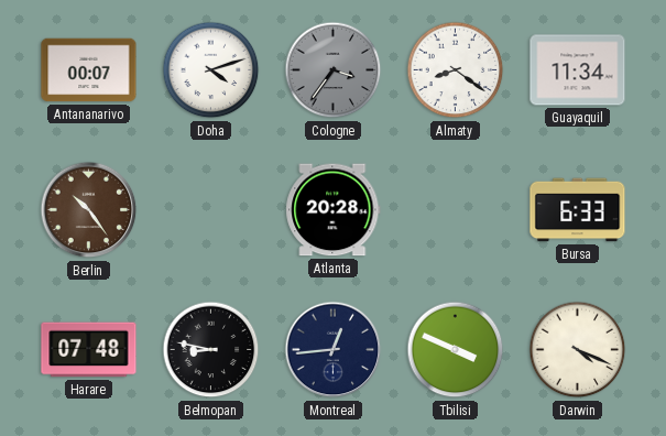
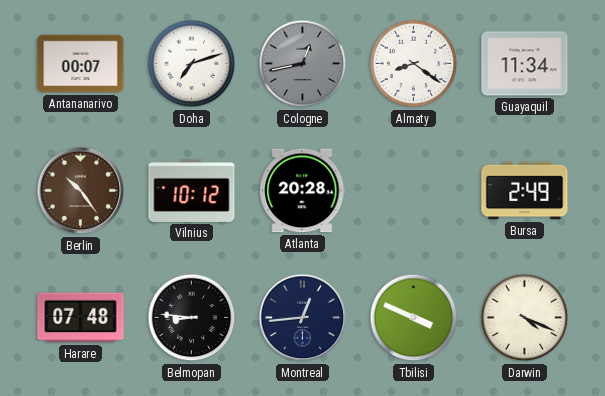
Doha: 4:12 -> 7:12 (192, 64)
Cologne: 3:36 -> 12:43 (303, 64)
Vilnius: none -> 10:12 (192, 190)
Bursa: 6:33 -> 2:49 (525, 191)
Belmopan: 8:47 -> 8:46 (192, 318)
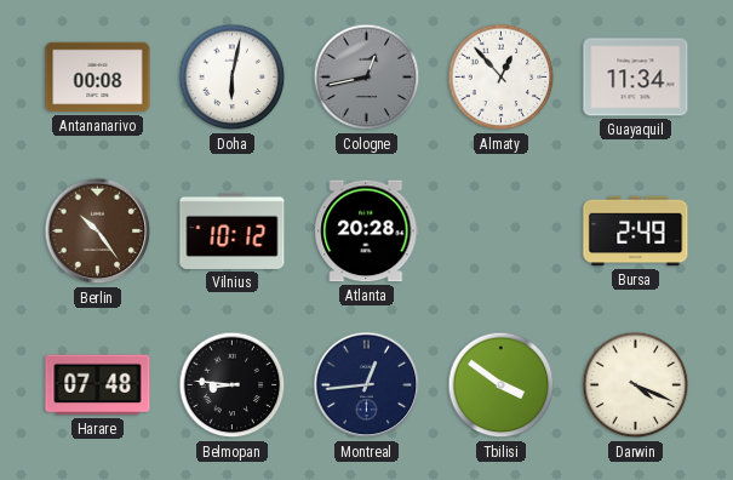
Antananarivo: 00:07 -> 00:08 (98, 78)
Doha: 7:12 -> 6:02 (233, 78)
Almaty: 8:21 -> 12:53 (502, 78)
Tbilisi: 3:49 -> 3:51 (502, 385)
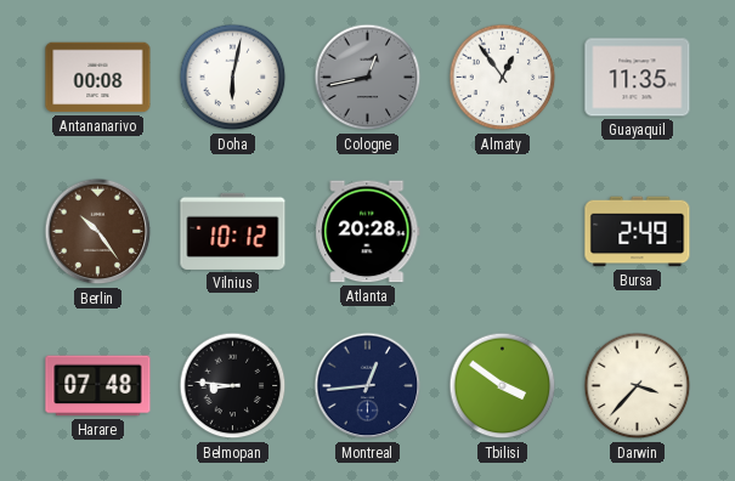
Almaty: 12:53 -> 12:54 (503, 78)
Guayaquil: 11:34 -> 11:35 (638, 78)
Darwin: 4:19 -> 3:37 (638, 386)
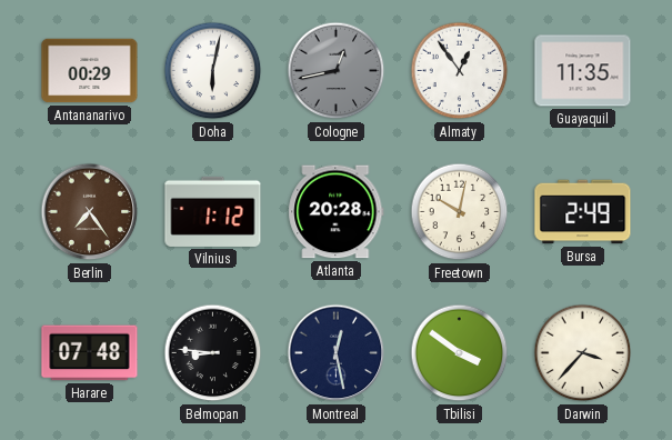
Antananarivo: 00:08 -> 00:29 (90, 71)
Berlin: 10:24 -> 7:24 (90, 212)
Vilnius: 10:12 -> 1:12 (213, 211)
Freetown: none -> 10:02 (460, 212)
Montreal: 12:44 -> 12:28 (337, 353)
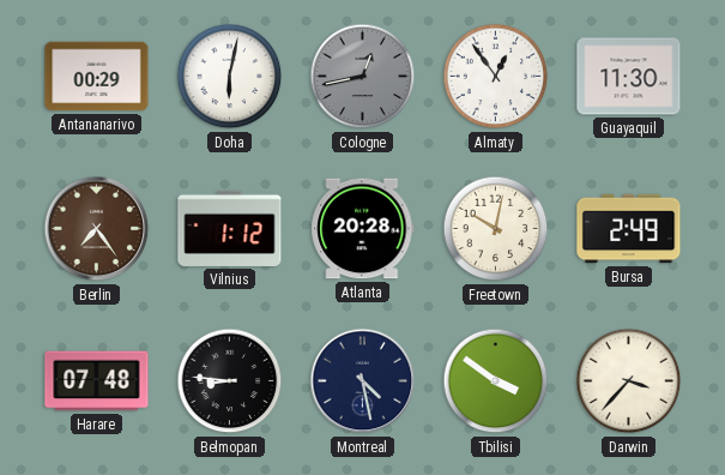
Guayaquil: 11:35 -> 11:30 (629, 77)
Montreal: 12:28 -> 4:28 (363, 381)
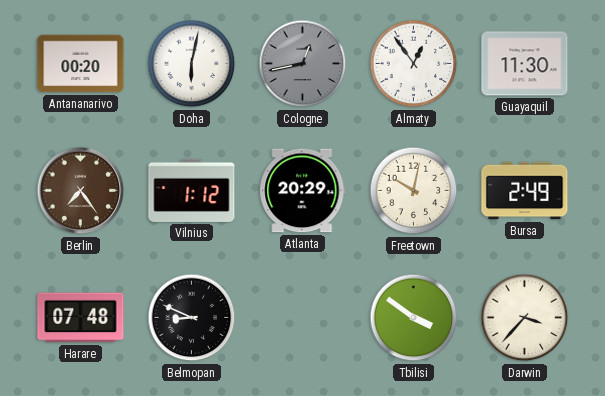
Antananarivo: 00:29 -> 00:20 (81, 64)
Atlanta: 20:28 -> 20:29 (303, 191)
Belmopan: 8:46 -> 8:49 (192, 318)
Montreal: 4:28 -> none (363, 381)
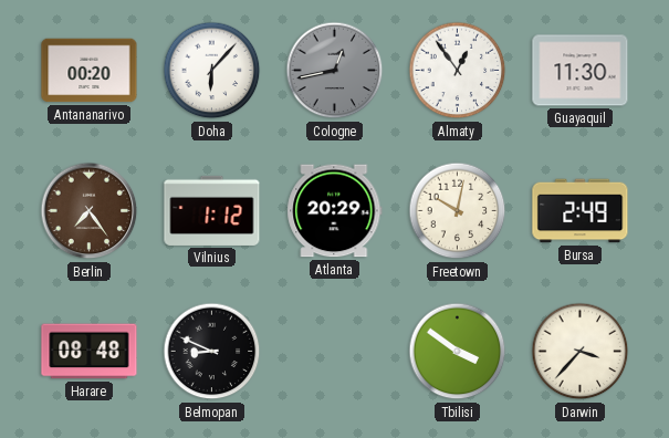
Doha: 6:02 -> 6:07 (212, 71)
Harare: 07:48 -> 08:48 (90, 352)
